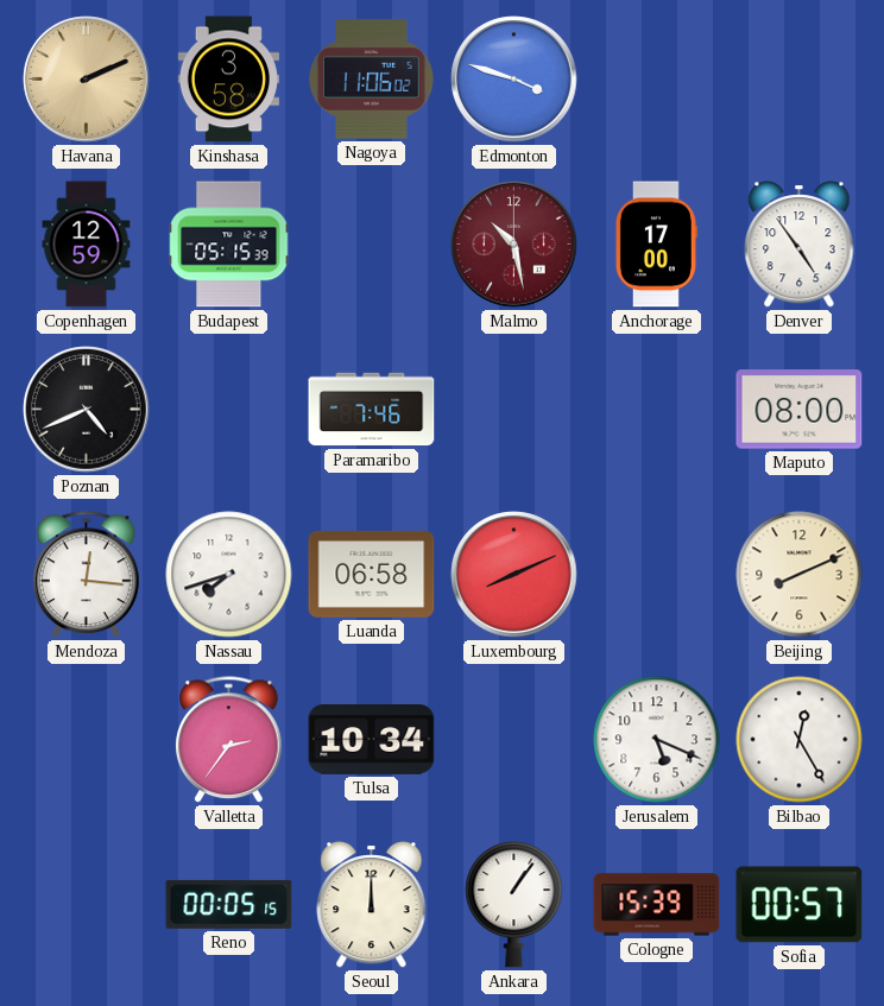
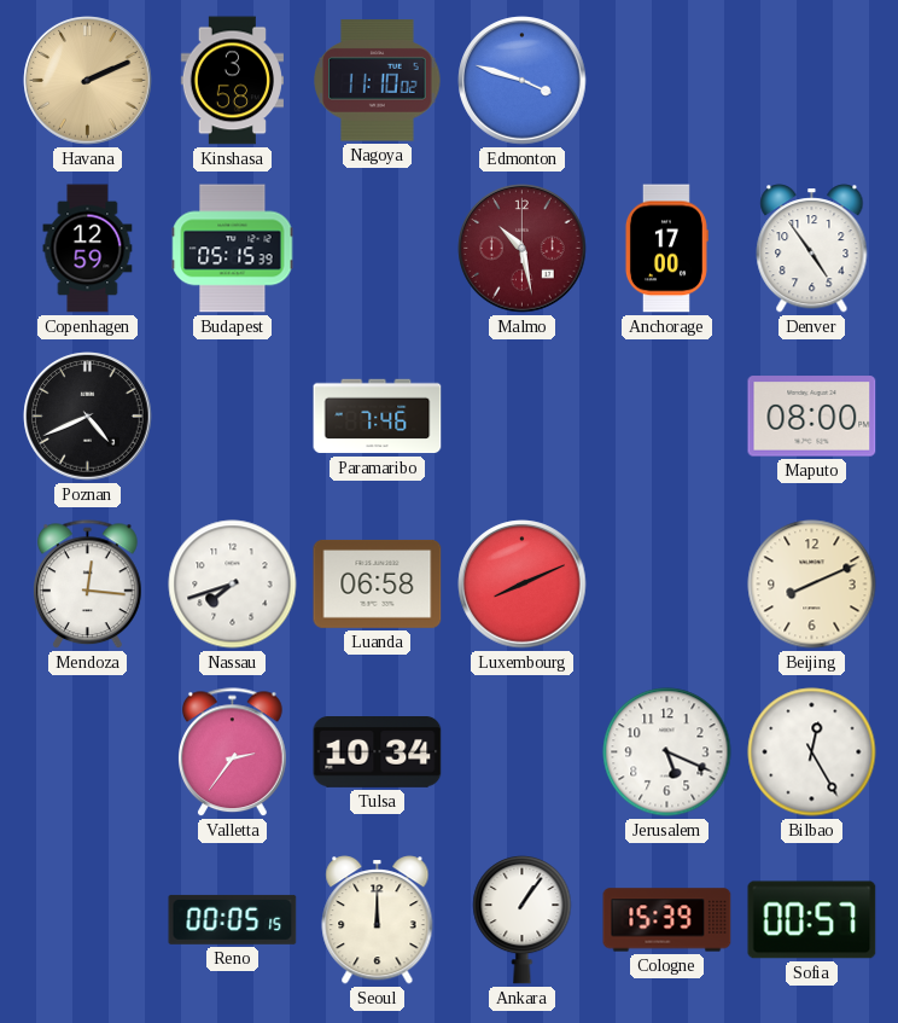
Nagoya: 11:06 -> 11:10 (378, 81)
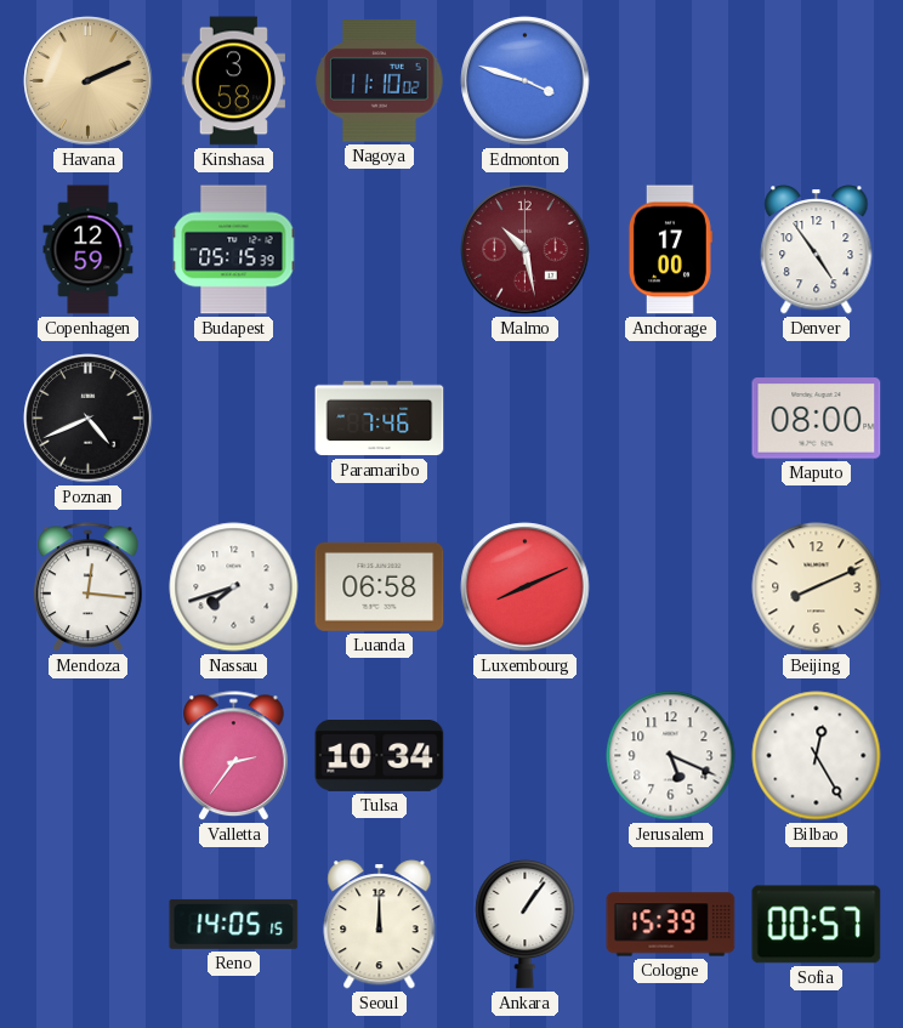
Reno: 00:05 -> 14:05 (234, 924)
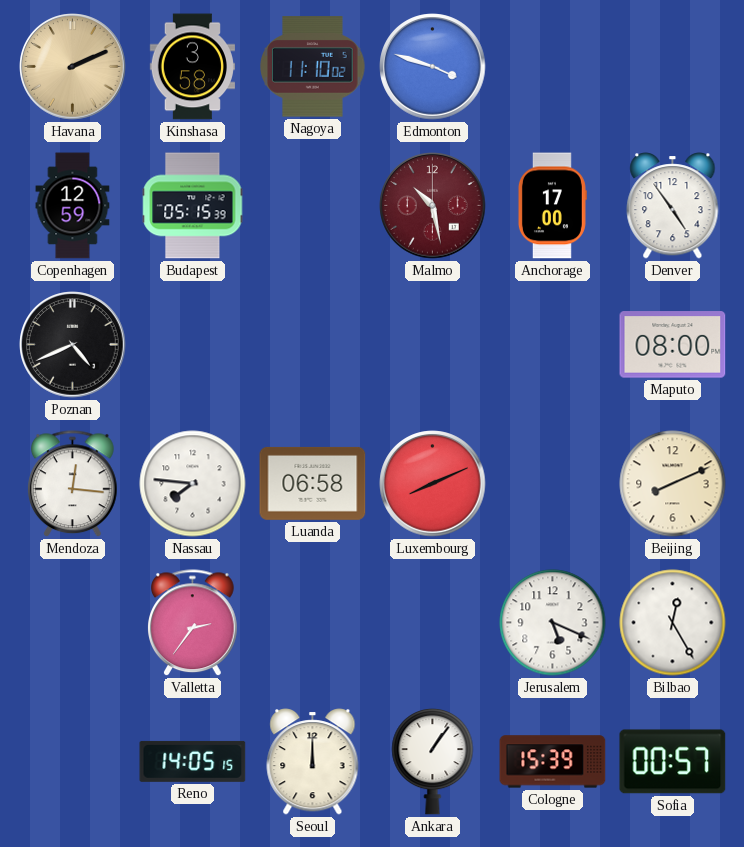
Paramaribo: 7:46 -> none (380, 419)
Nassau: 7:42 -> 7:46 (193, 484)
Tulsa: 10:34 -> none (380, 756)
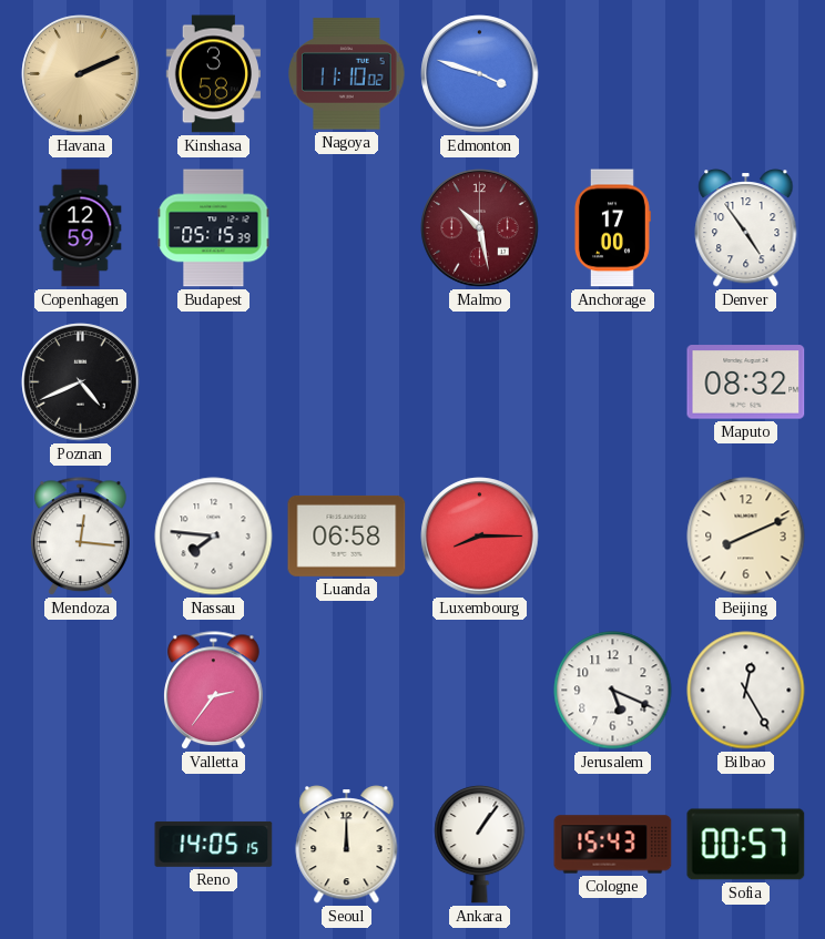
Maputo: 08:00 -> 08:32 (746, 382)
Luxembourg: 8:11 -> 8:15 (480, 537)
Cologne: 15:39 -> 15:43 (613, 845)
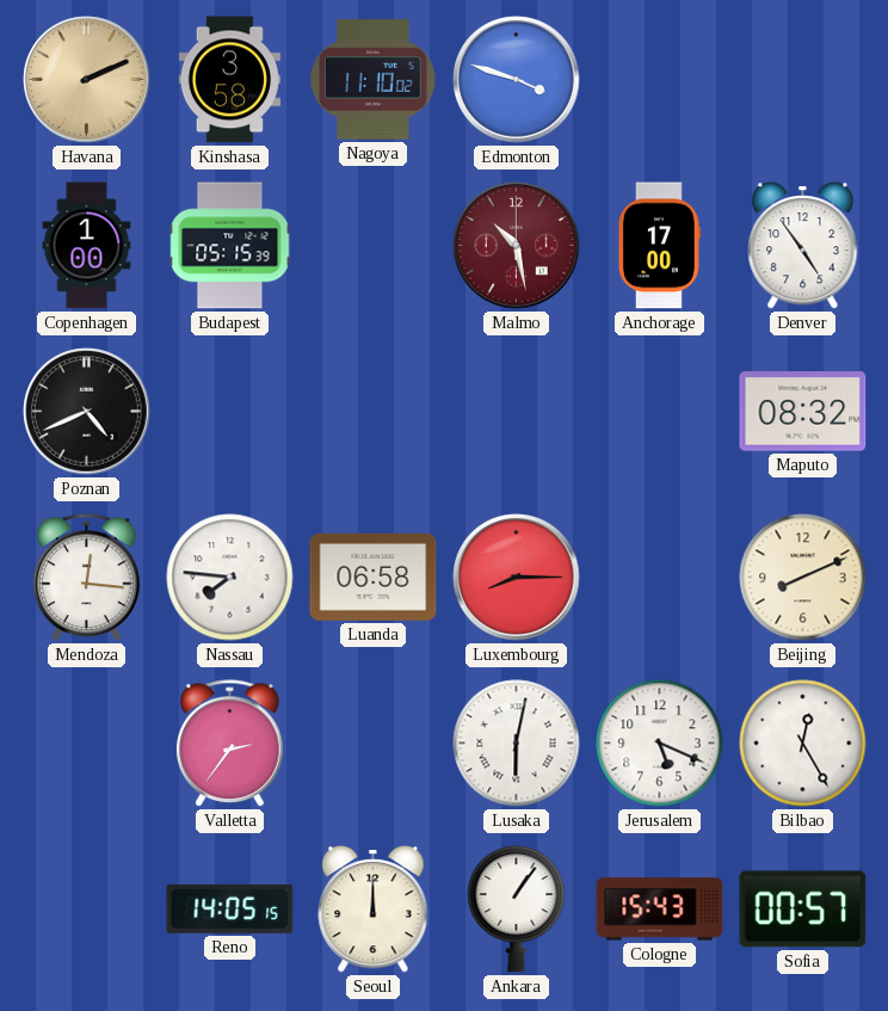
Copenhagen: 12:59 -> 1:00 (87, 246)
Lusaka: none -> 6:02 (517, 744)
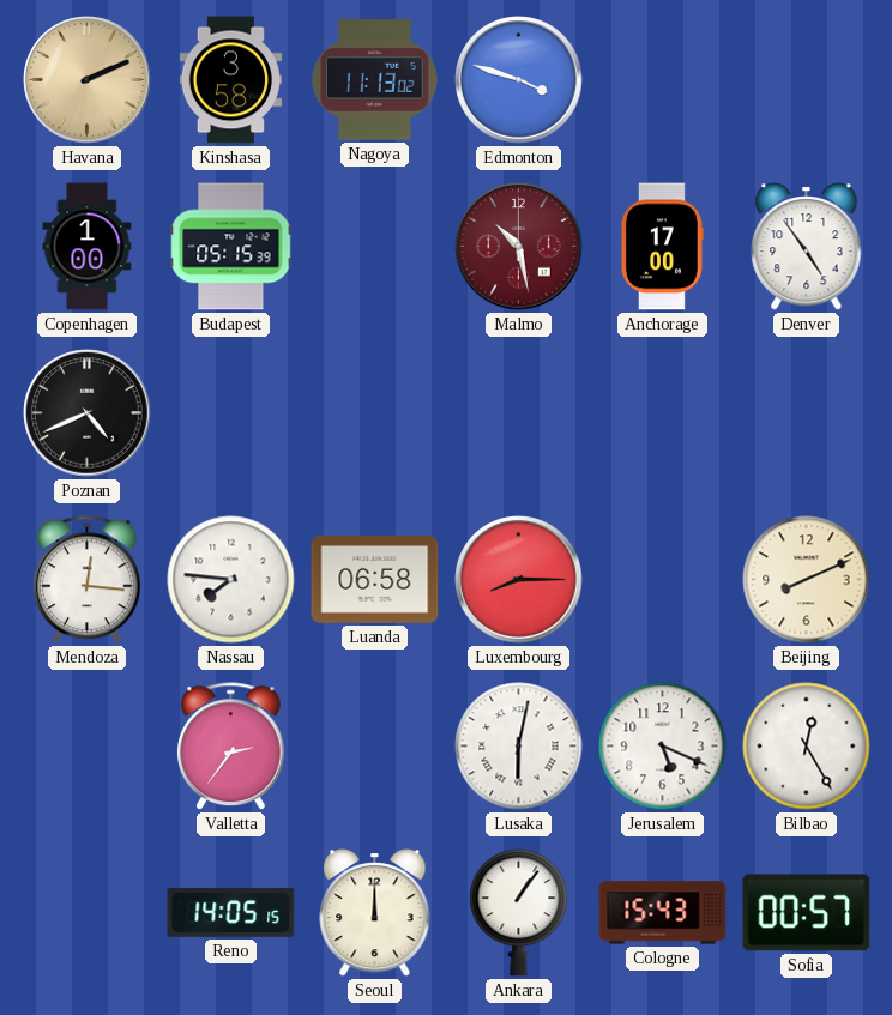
Nagoya: 11:10 -> 11:13 (375, 80)
Maputo: 08:32 -> none (803, 412)
